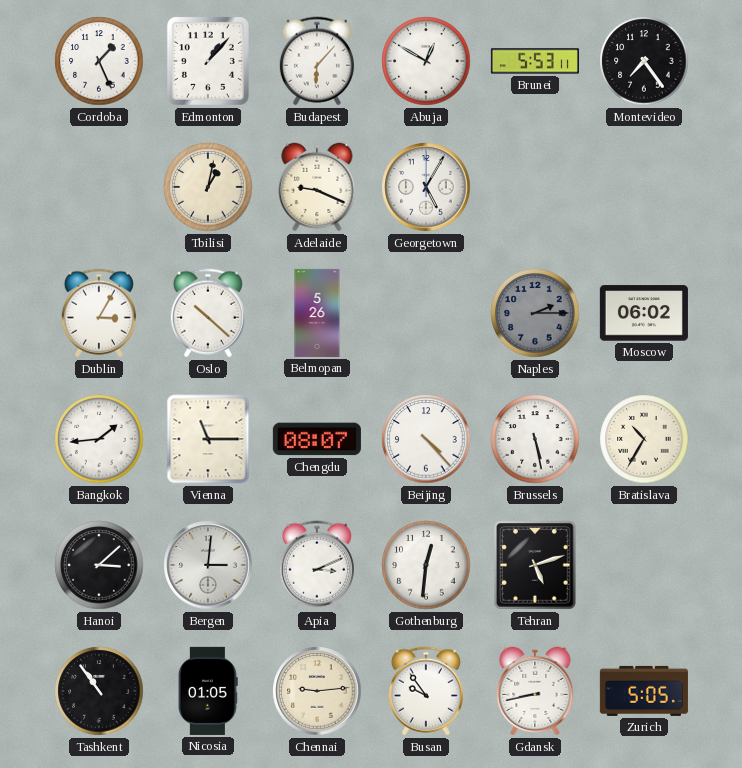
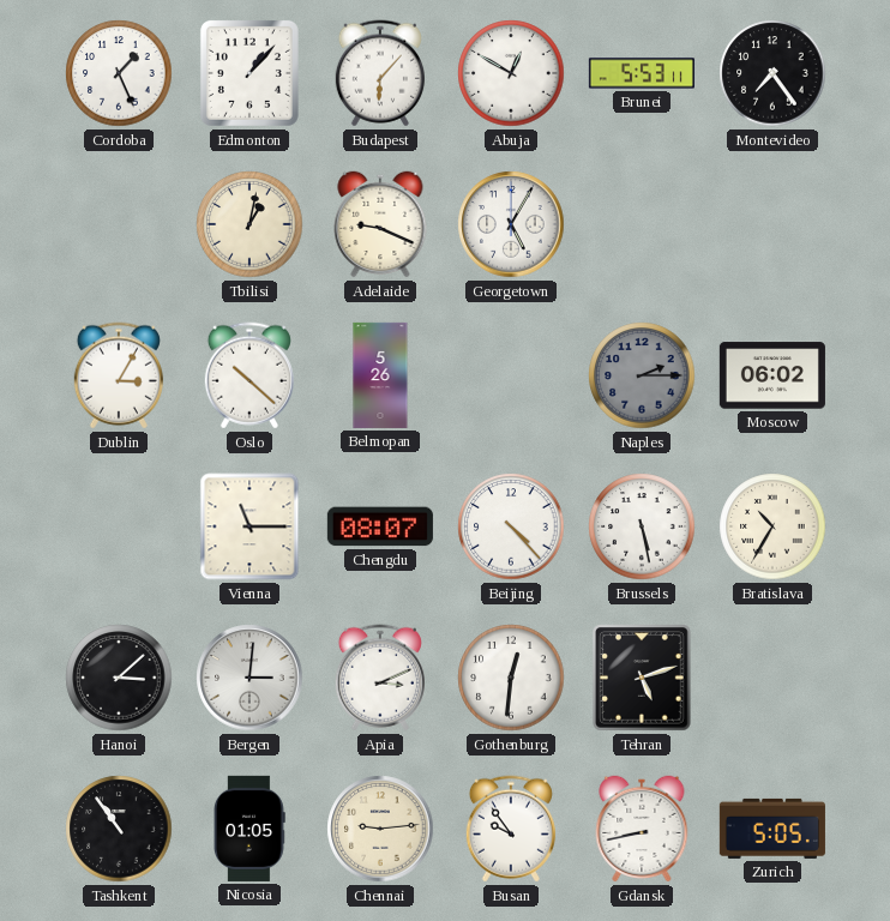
Bangkok: 1:44 -> none (99, 439)
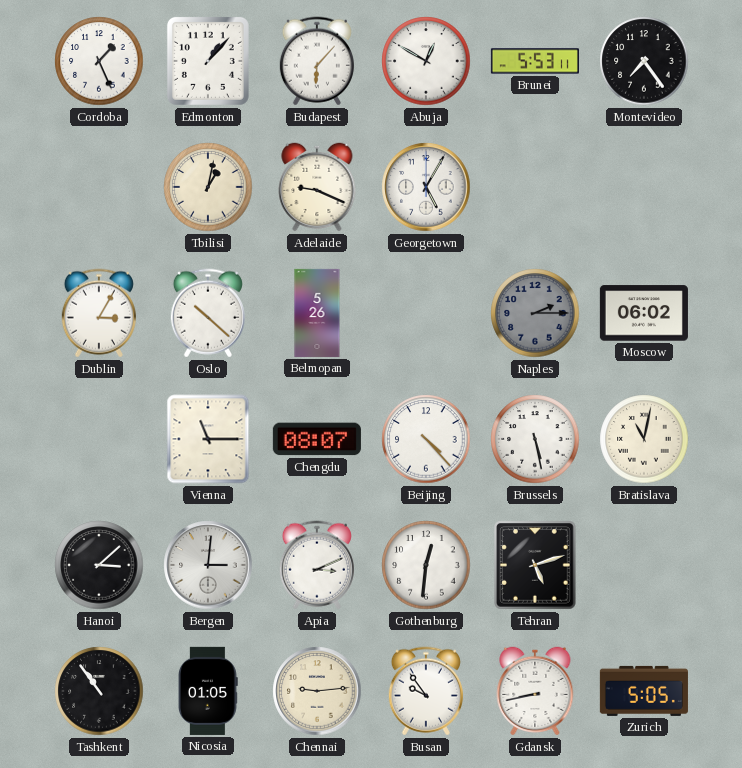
Bratislava: 10:35 -> 11:02 (644, 439)
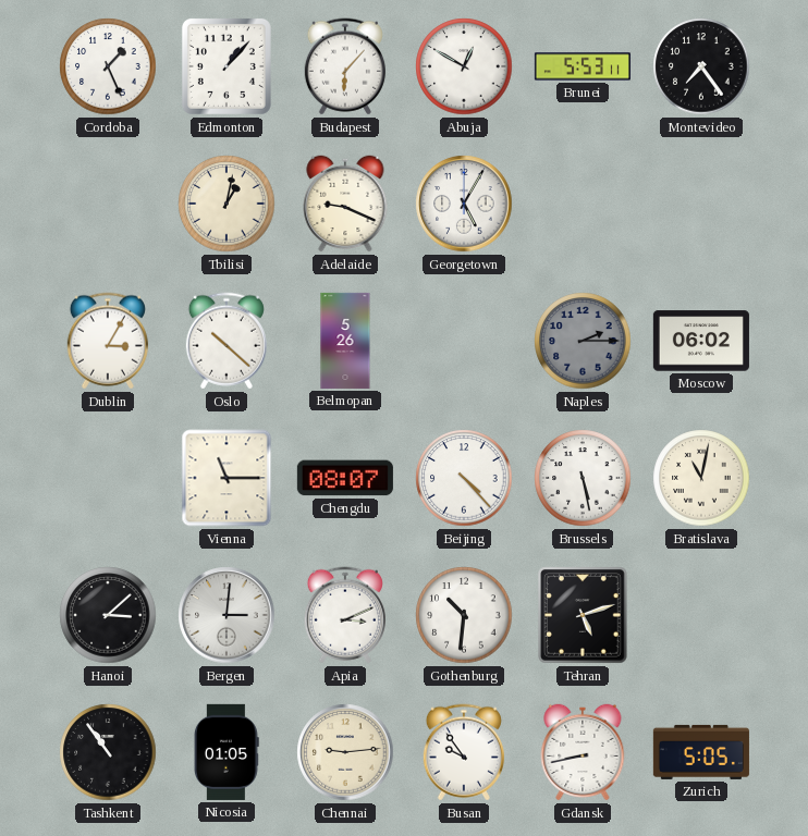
Gothenburg: 12:31 -> 10:31 (464, 615)
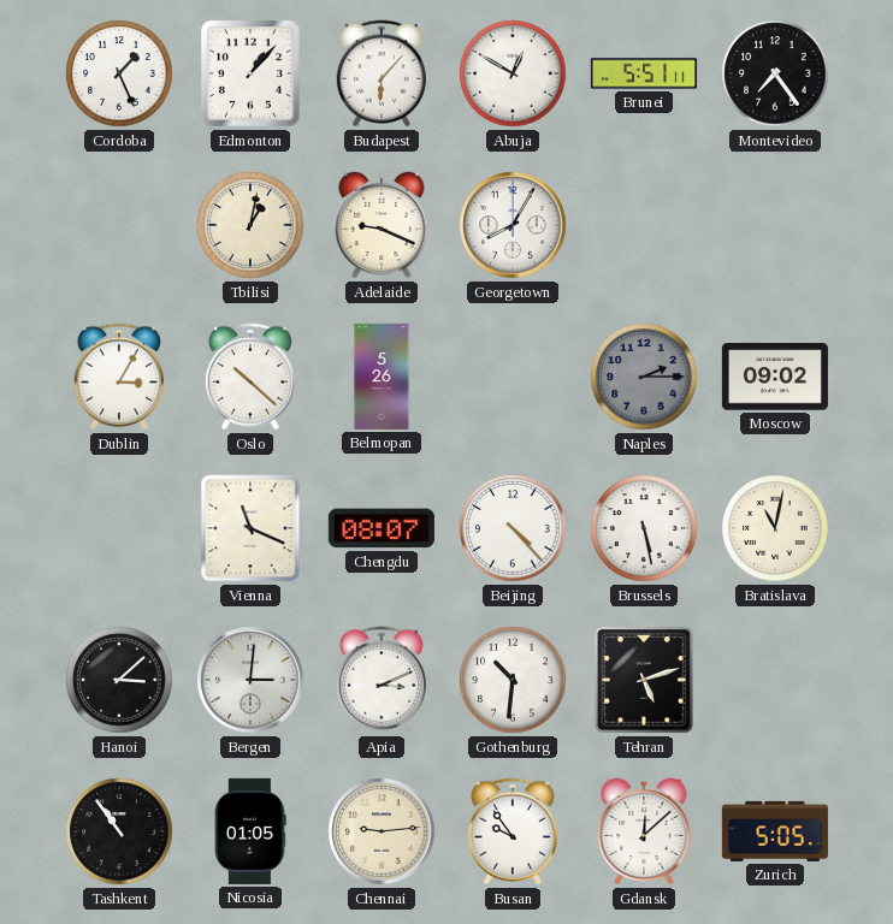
Brunei: 5:53 -> 5:51 (644, 73)
Georgetown: 5:05 -> 8:05 (513, 225)
Moscow: 06:02 -> 09:02 (775, 377)
Vienna: 11:15 -> 11:19 (250, 528)
Gdansk: 8:43 -> 12:08 (644, 831)
